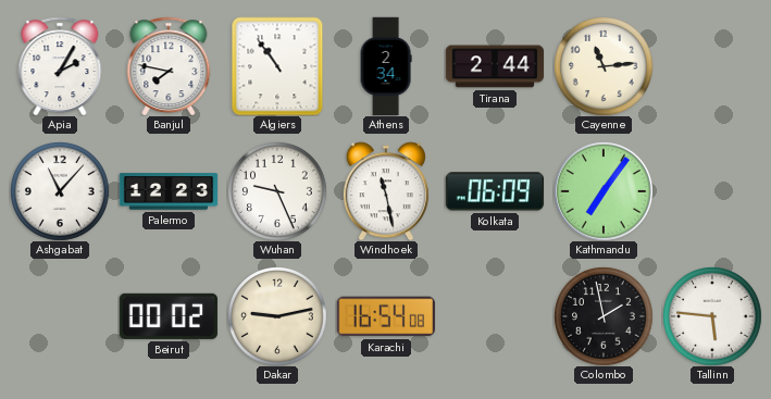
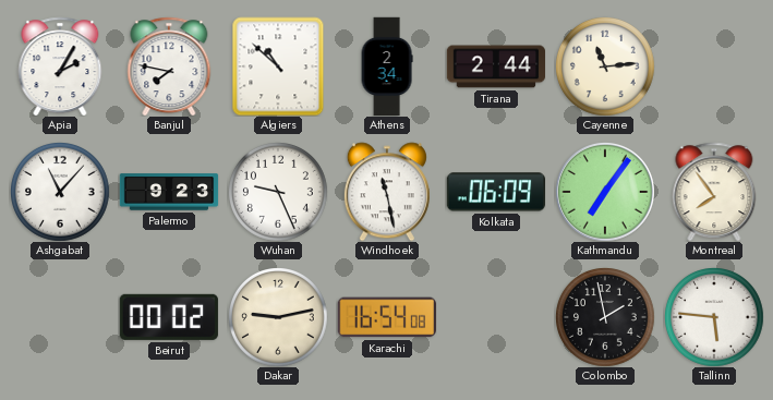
Algiers: 10:54 -> 10:52 (278, 66)
Palermo: 12:23 -> 9:23 (169, 192)
Montreal: none -> 7:54 (714, 192)
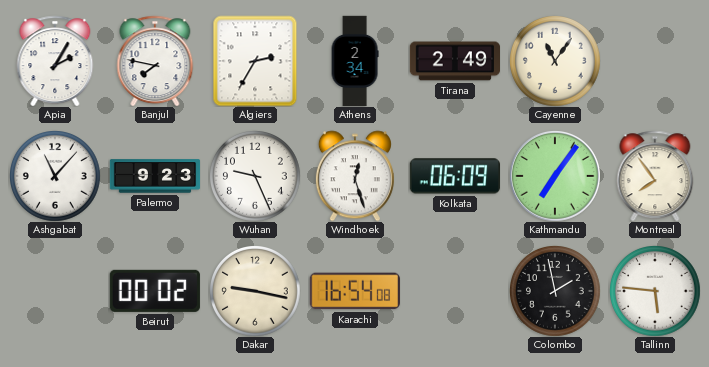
Algiers: 10:52 -> 2:35 (255, 61)
Tirana: 2:44 -> 2:49 (454, 61)
Cayenne: 11:14 -> 11:06 (555, 61)
Windhoek: 11:28 -> 12:27 (355, 176)
Dakar: 9:13 -> 9:17 (255, 291)
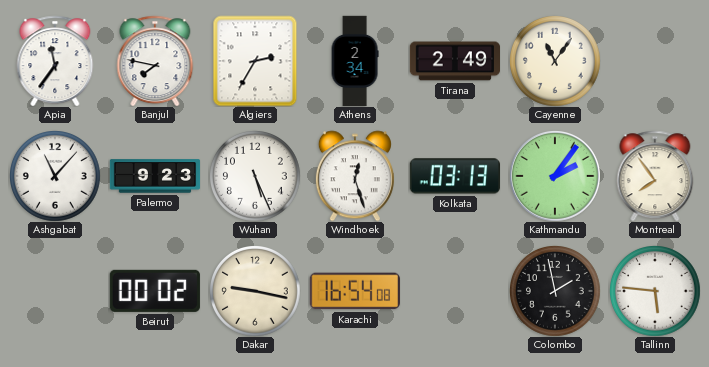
Apia: 2:05 -> 11:36 (55, 61)
Wuhan: 9:26 -> 5:26 (255, 176)
Kolkata: 06:09 -> 03:13 (454, 176)
Kathmandu: 7:06 -> 2:06 (555, 176)
